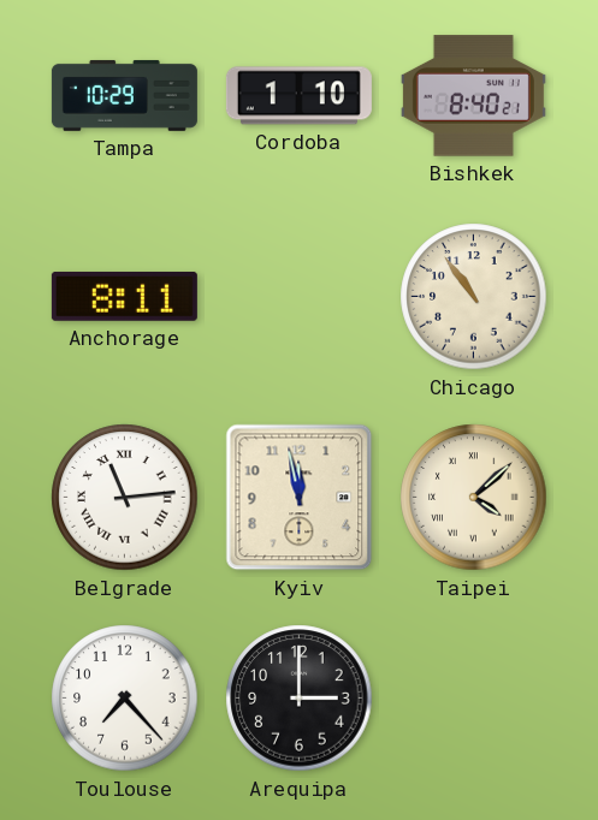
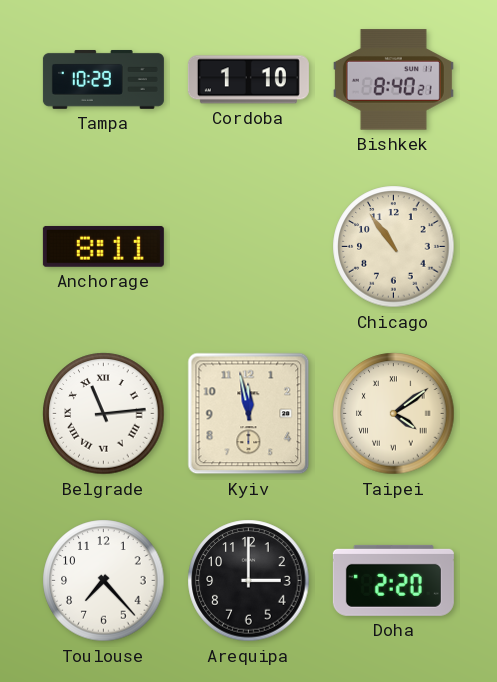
Taipei: 4:08 -> 4:09 (394, 414)
Doha: none -> 2:20 (393, 580)
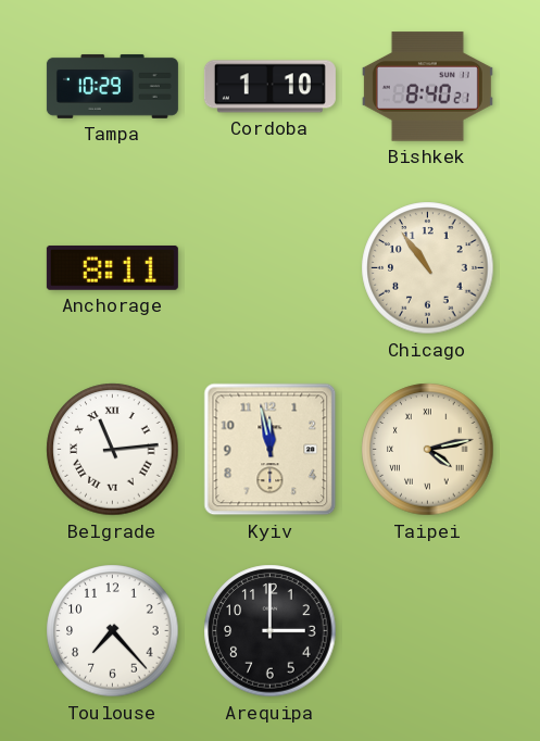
Taipei: 4:09 -> 4:13 (428, 450)
Doha: 2:20 -> none (393, 580)
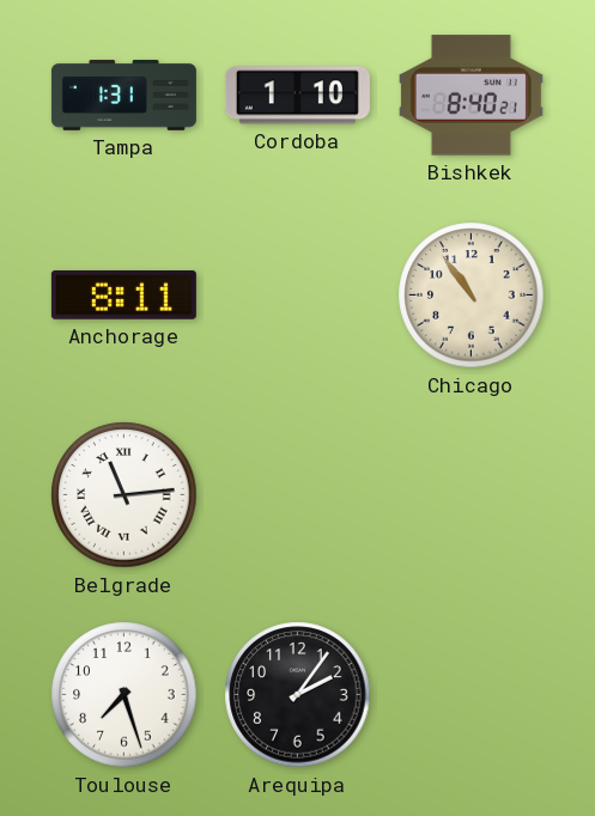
Tampa: 10:29 -> 1:31 (123, 95)
Kyiv: 11:58 -> none (271, 450)
Taipei: 4:13 -> none (428, 450)
Toulouse: 7:23 -> 7:27 (125, 695)
Arequipa: 3:00 -> 2:06 (298, 695)
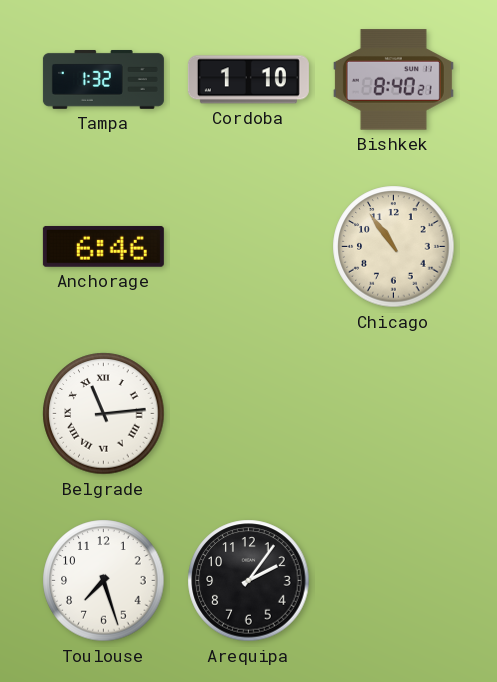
Tampa: 1:31 -> 1:32 (103, 79)
Anchorage: 8:11 -> 6:46 (103, 246)
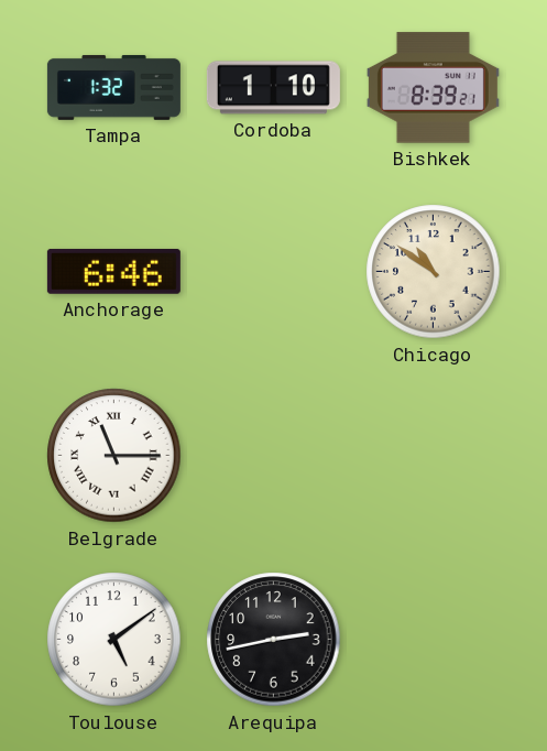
Bishkek: 8:40 -> 8:39 (433, 88)
Chicago: 10:54 -> 10:51 (434, 272)
Belgrade: 11:14 -> 11:15 (114, 456)
Toulouse: 7:27 -> 5:09 (114, 640)
Arequipa: 2:06 -> 2:43 (274, 640)
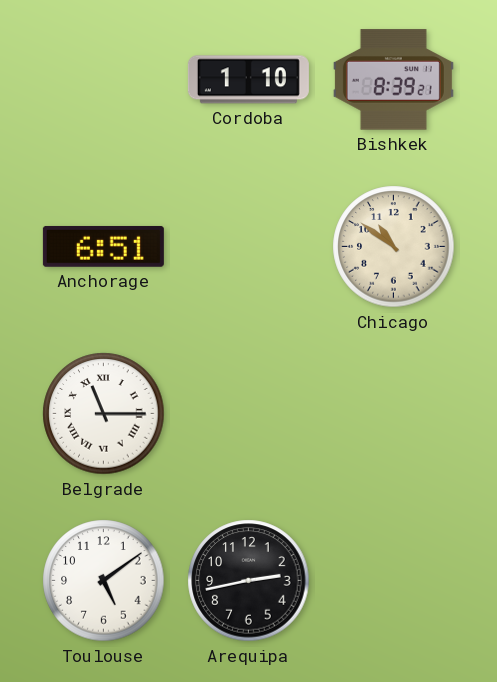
Tampa: 1:32 -> none (113, 87)
Anchorage: 6:46 -> 6:51 (103, 246)
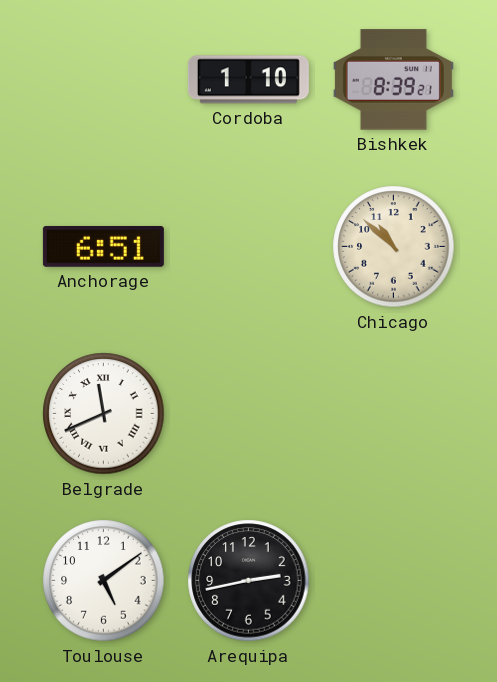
Chicago: 10:51 -> 10:52 (394, 247)
Belgrade: 11:15 -> 11:41 (104, 414)
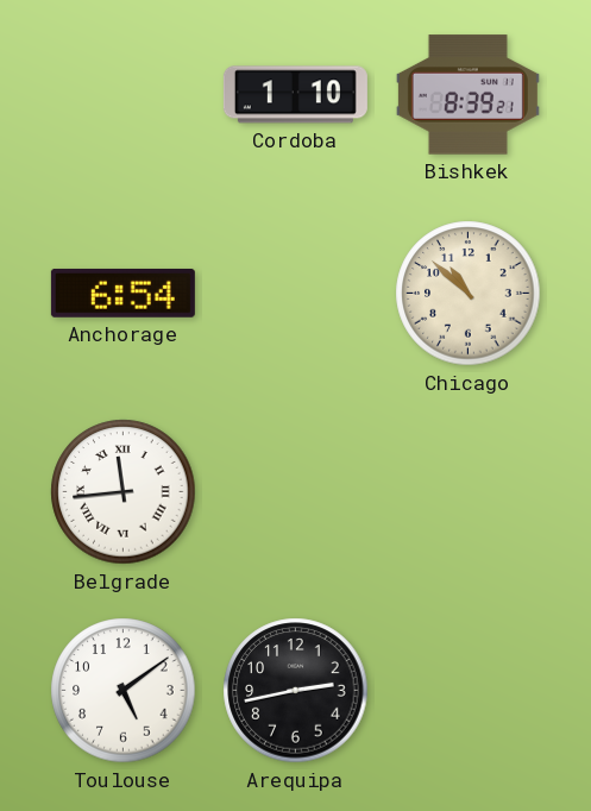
Anchorage: 6:51 -> 6:54 (122, 293)
Belgrade: 11:41 -> 11:44 (124, 492)
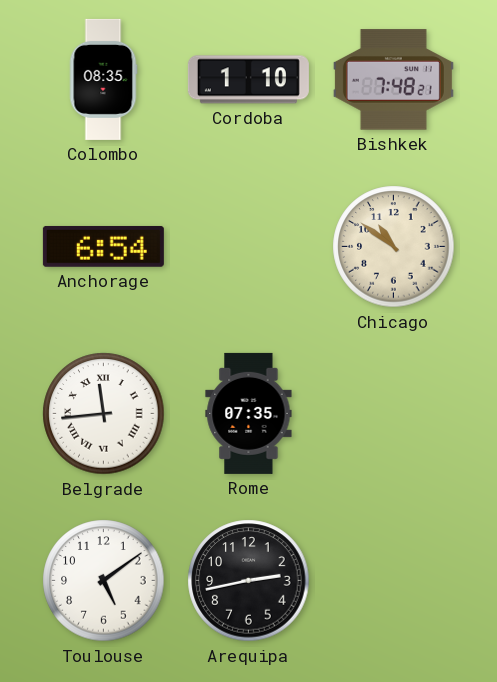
Colombo: none -> 08:35 (103, 79)
Bishkek: 8:39 -> 7:48 (393, 80)
Chicago: 10:52 -> 10:51 (394, 247)
Rome: none -> 07:35 (249, 413)
